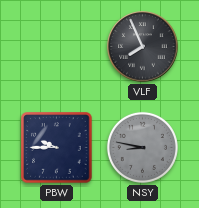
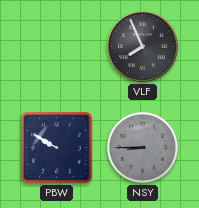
PBW: 9:45 -> 9:50 (57, 148)
NSY: 8:47 -> 8:45 (142, 147)
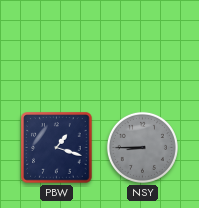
VLF: 7:56 -> none (143, 47)
PBW: 9:50 -> 1:18 (57, 148)
